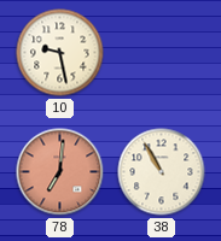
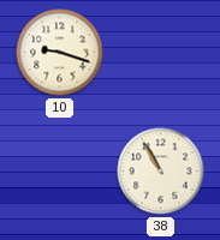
10: 9:28 -> 9:18 (60, 53)
78: 7:01 -> none (60, 172)
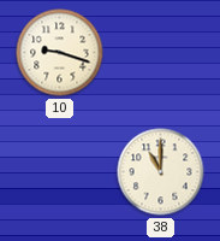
38: 10:55 -> 11:00 (161, 172)
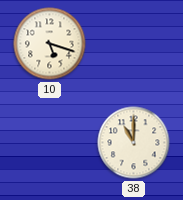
10: 9:18 -> 5:18 (50, 44)
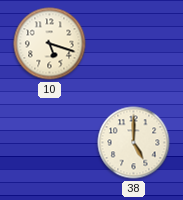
38: 11:00 -> 5:00 (134, 143)
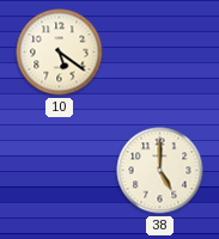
10: 5:18 -> 5:21 (60, 53)
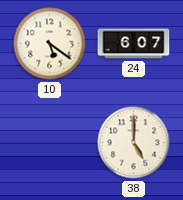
24: none -> 6:07 (134, 44)
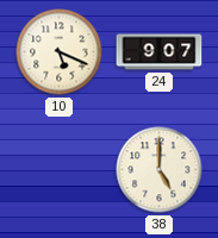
10: 5:21 -> 5:19 (60, 52)
24: 6:07 -> 9:07 (160, 52)
